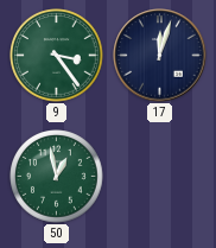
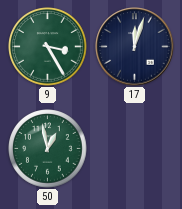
9: 3:24 -> 3:25 (48, 47)
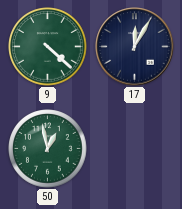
9: 3:25 -> 4:22 (48, 47)
17: 12:03 -> 12:05 (135, 47)
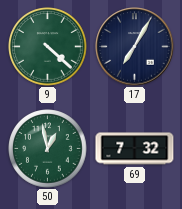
17: 12:05 -> 7:05 (135, 47)
69: none -> 7:32 (135, 149)
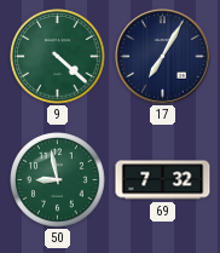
50: 12:58 -> 8:58 (58, 180)
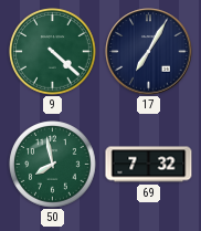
50: 8:58 -> 7:58 (53, 165)
